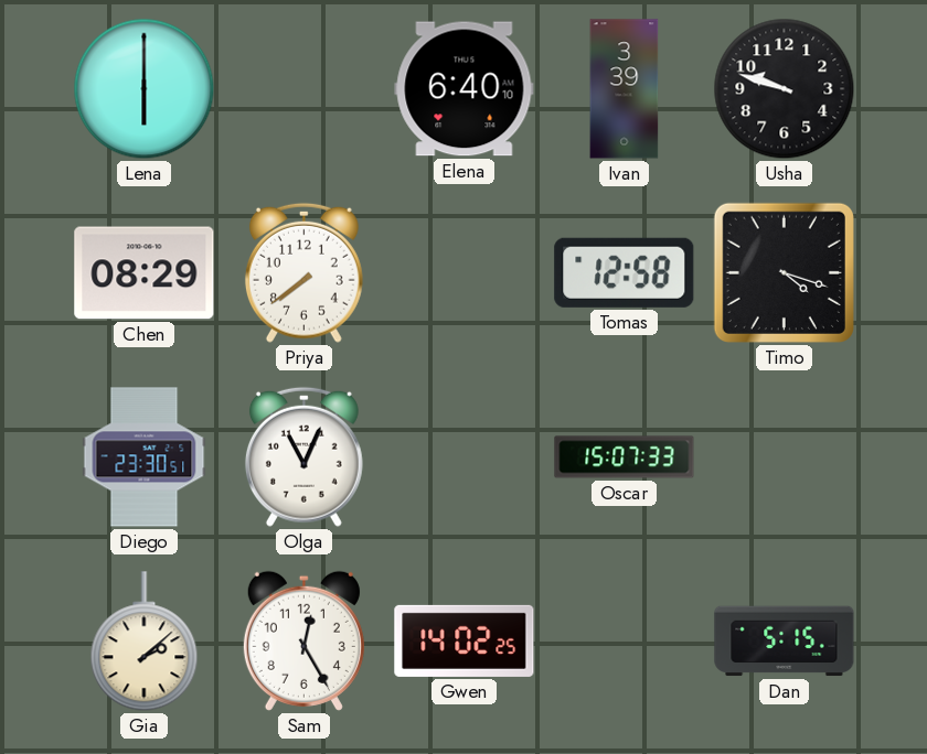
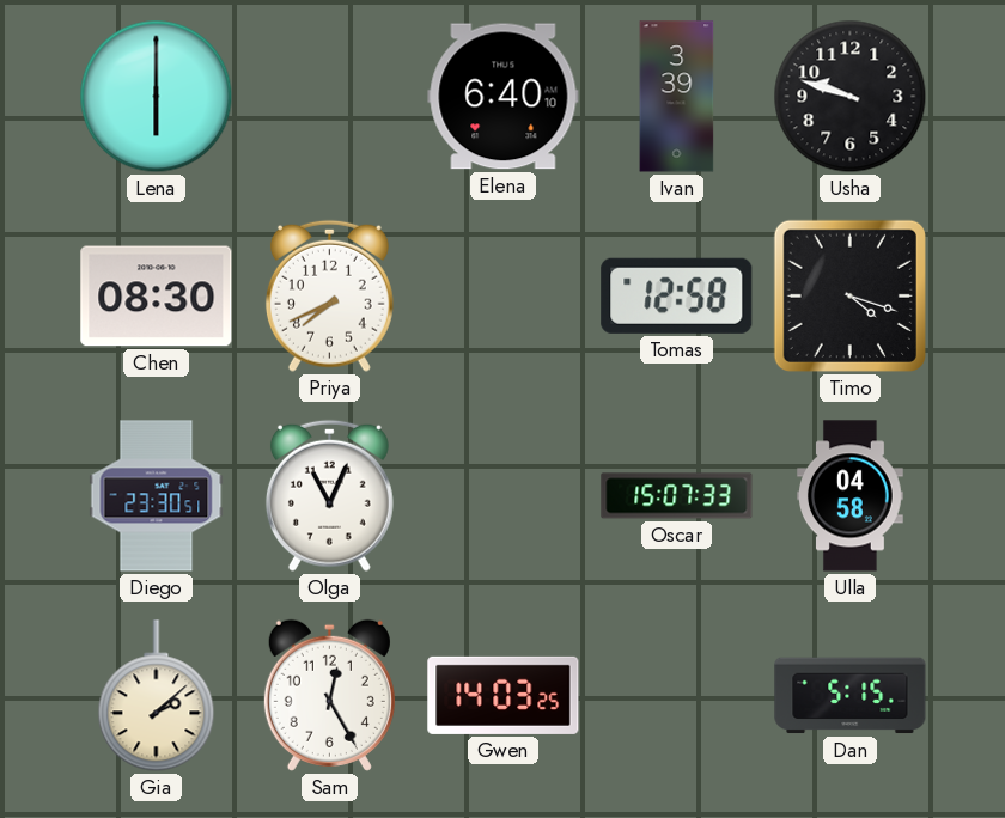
Chen: 08:29 -> 08:30 (157, 297)
Priya: 7:39 -> 7:41 (329, 295)
Ulla: none -> 04:58 (851, 496)
Gwen: 14:02 -> 14:03 (504, 695)
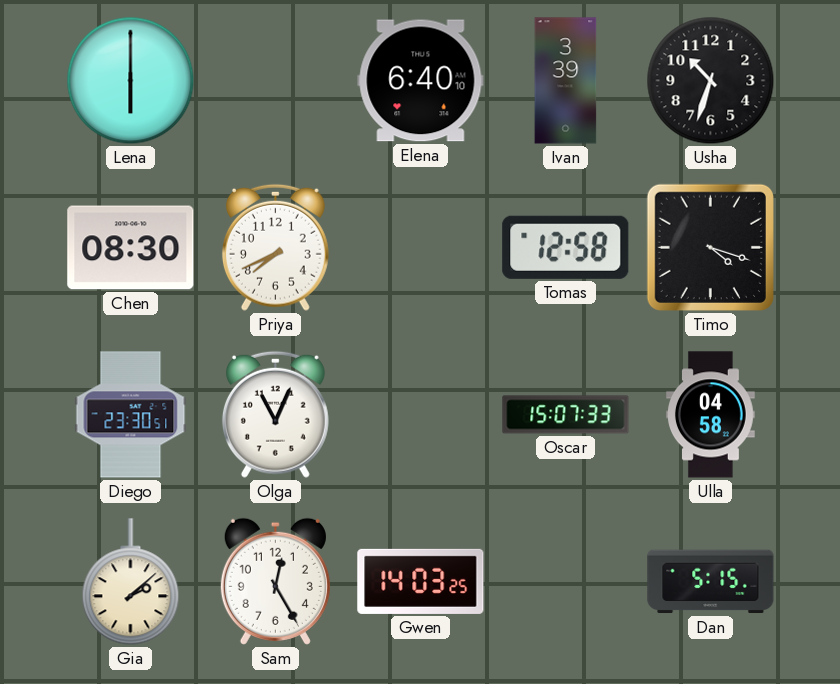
Usha: 9:48 -> 10:33 (711, 81)
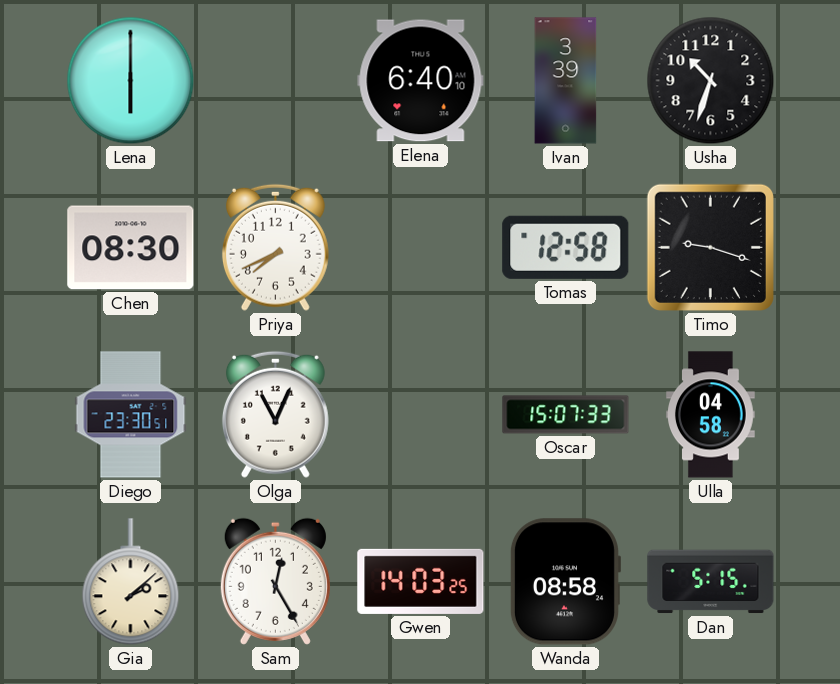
Timo: 4:18 -> 9:18 (710, 247)
Wanda: none -> 08:58 (565, 582)
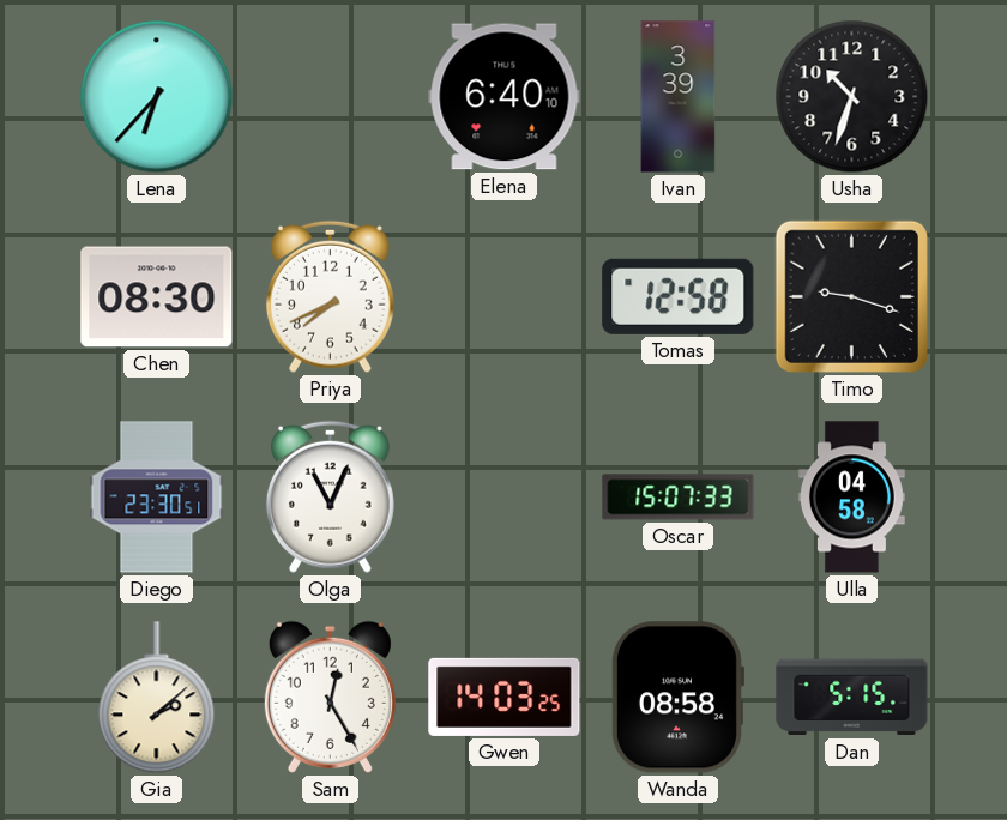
Lena: 6:00 -> 6:37 (157, 97)
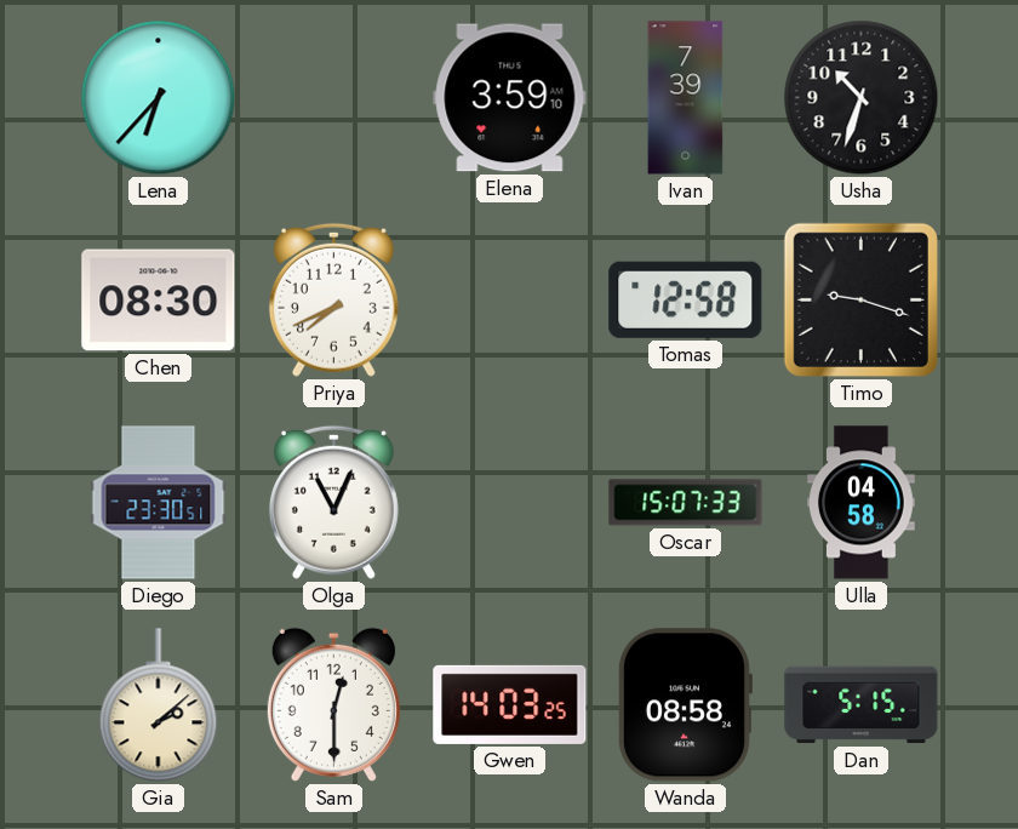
Elena: 6:40 -> 3:59 (510, 98)
Ivan: 3:39 -> 7:39 (686, 98)
Sam: 12:25 -> 12:30 (333, 704)
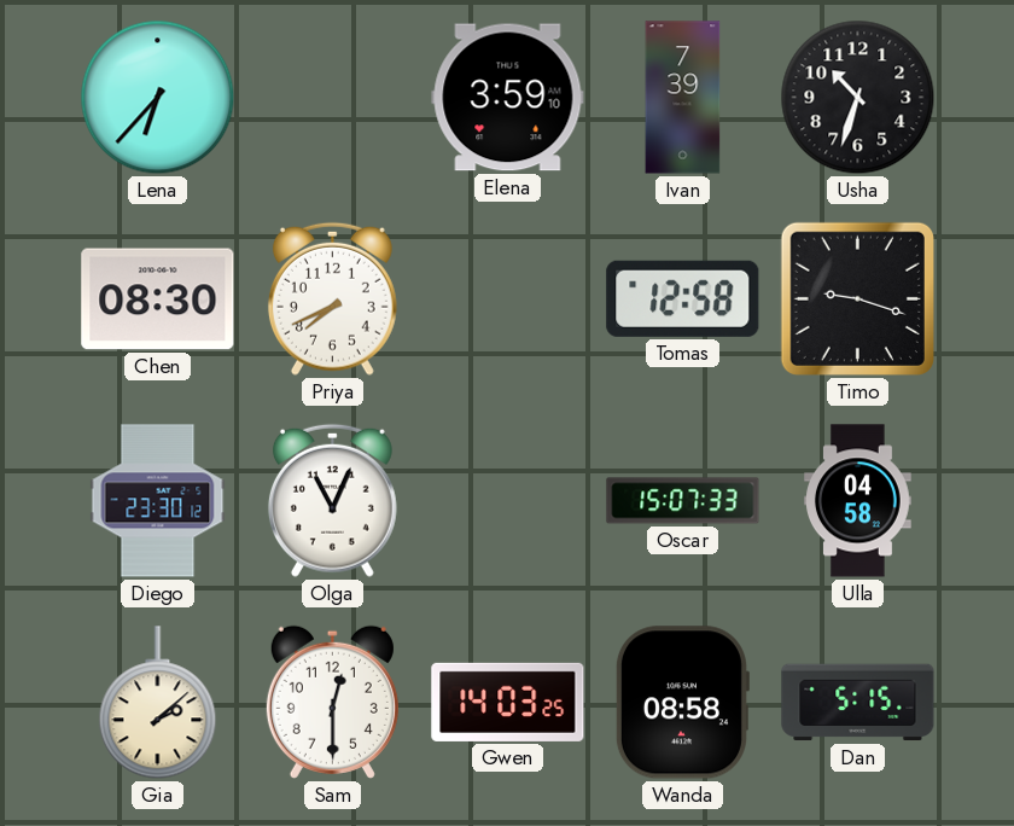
Diego: 23:30:51 -> 23:30:12 (158, 501)
